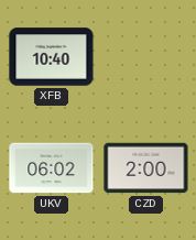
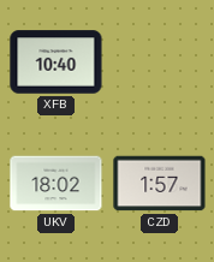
UKV: 06:02 -> 18:02 (57, 184)
CZD: 2:00 -> 1:57 (160, 184)
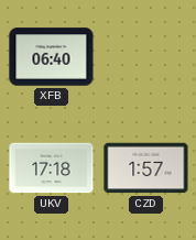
XFB: 10:40 -> 06:40 (52, 57)
UKV: 18:02 -> 17:18 (52, 168)
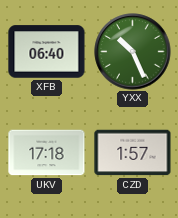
YXX: none -> 10:26 (133, 52)
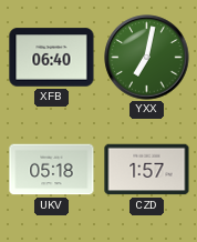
YXX: 10:26 -> 7:02 (147, 58)
UKV: 17:18 -> 05:18 (52, 170)
